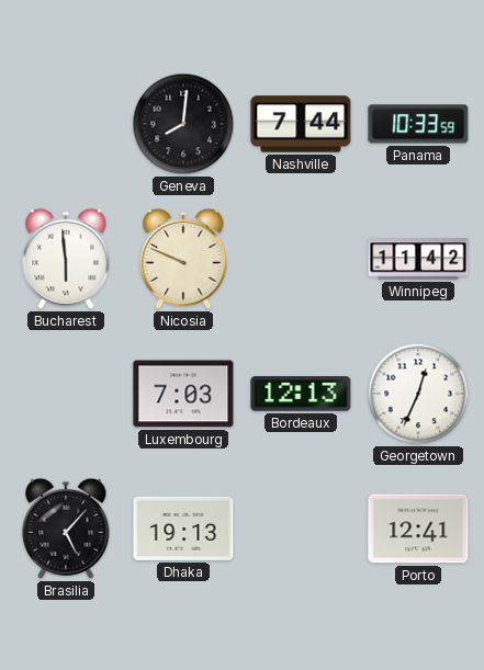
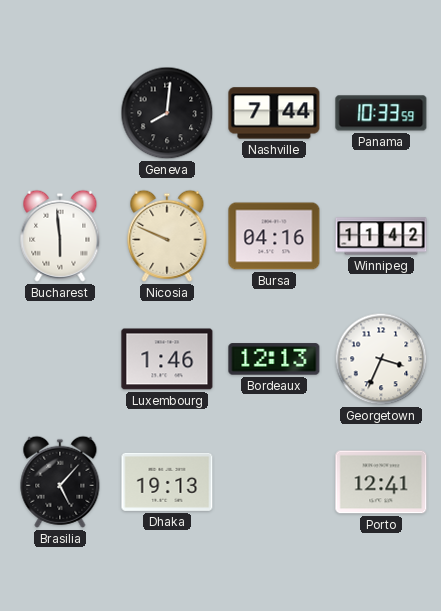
Bursa: none -> 04:16 (274, 236)
Luxembourg: 7:03 -> 1:46 (167, 359)
Georgetown: 12:34 -> 3:34 (381, 359)
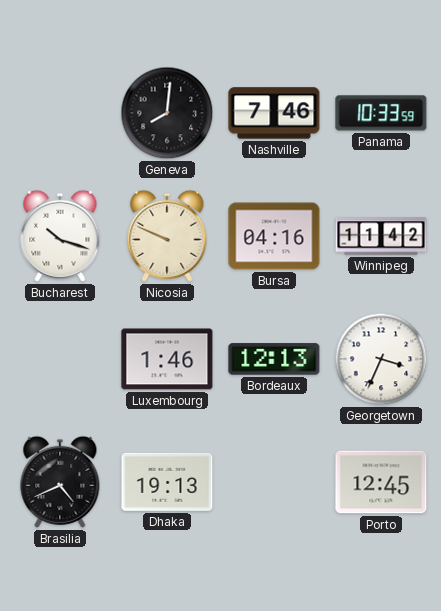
Nashville: 7:44 -> 7:46 (274, 113)
Bucharest: 5:59 -> 10:18 (60, 236)
Brasilia: 5:07 -> 4:41 (60, 482)
Porto: 12:41 -> 12:45 (381, 482)
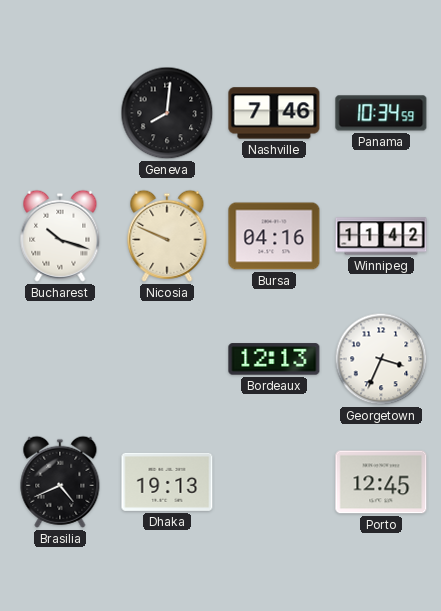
Panama: 10:33 -> 10:34 (381, 113)
Luxembourg: 1:46 -> none (167, 359)
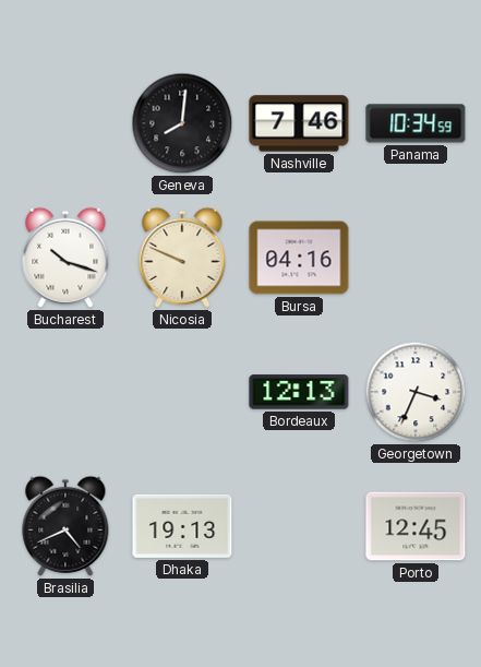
Winnipeg: 11:42 -> none (381, 236)
